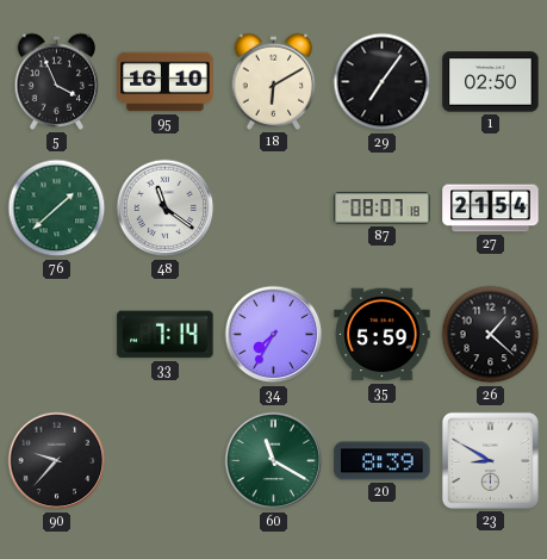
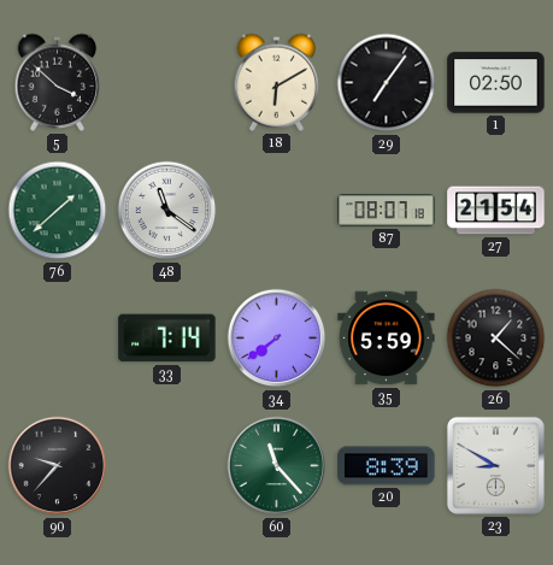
5: 3:56 -> 3:52 (58, 82)
95: 16:10 -> none (166, 82)
34: 7:35 -> 7:39 (277, 339)
60: 11:20 -> 11:23 (277, 466)
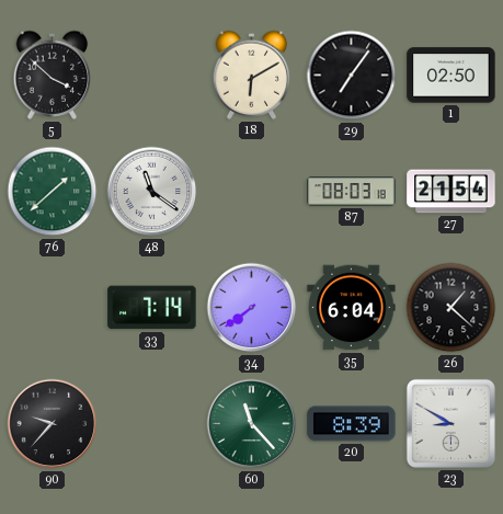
87: 08:07 -> 08:03 (352, 192)
35: 5:59 -> 6:04 (352, 308)
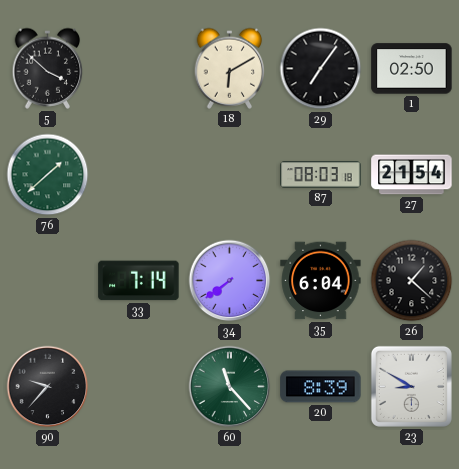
48: 11:21 -> none (152, 192)
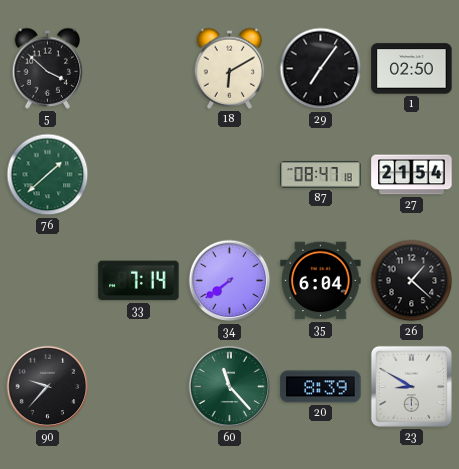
87: 08:03 -> 08:47 (321, 175)
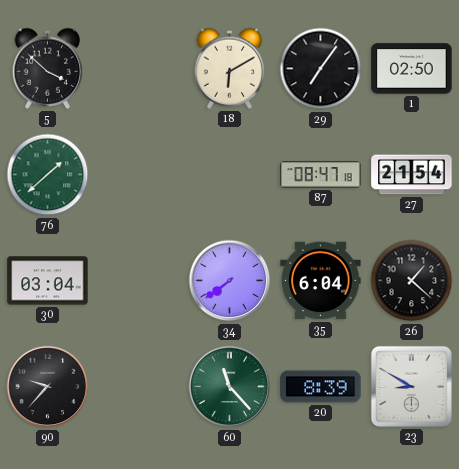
30: none -> 03:04 (48, 281)
33: 7:14 -> none (139, 281)
